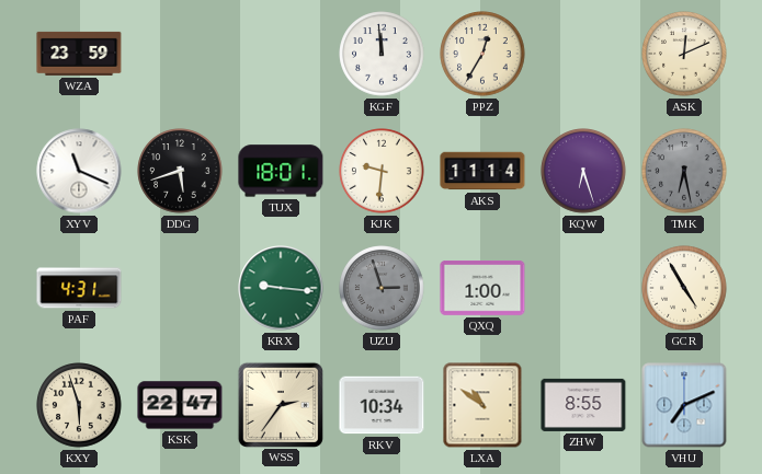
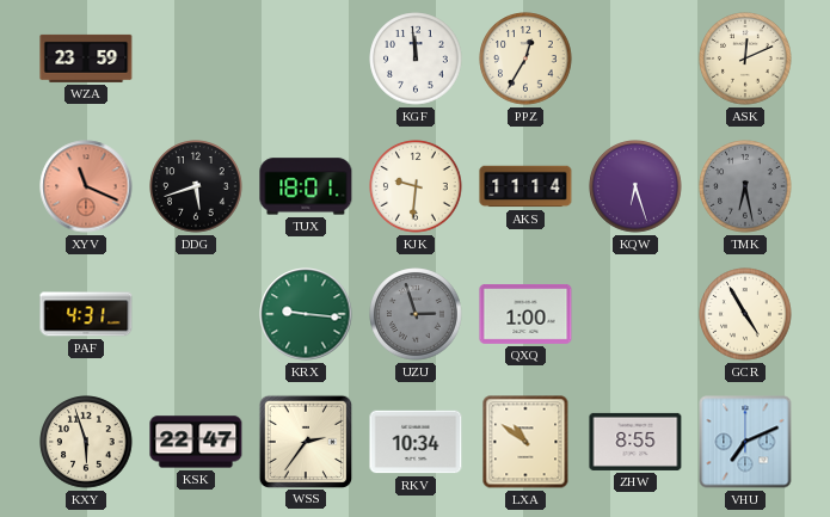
XYV dial: white -> salmon (86, 186)
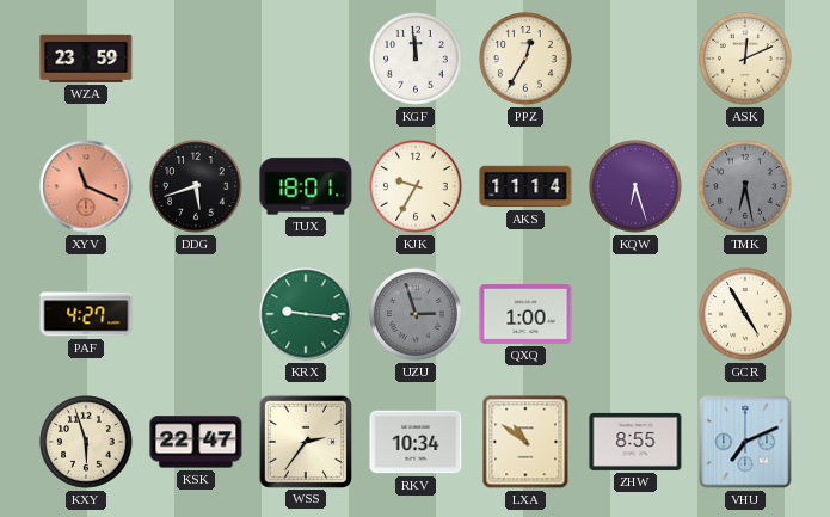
KJK: 9:31 -> 9:35 (416, 186)
PAF: 4:31 -> 4:27 (86, 314)
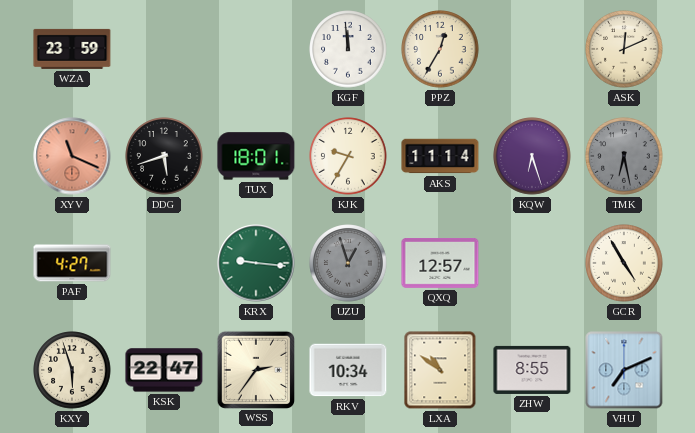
UZU: 2:57 -> 12:57 (348, 263)
QXQ: 1:00 -> 12:57 (440, 264)
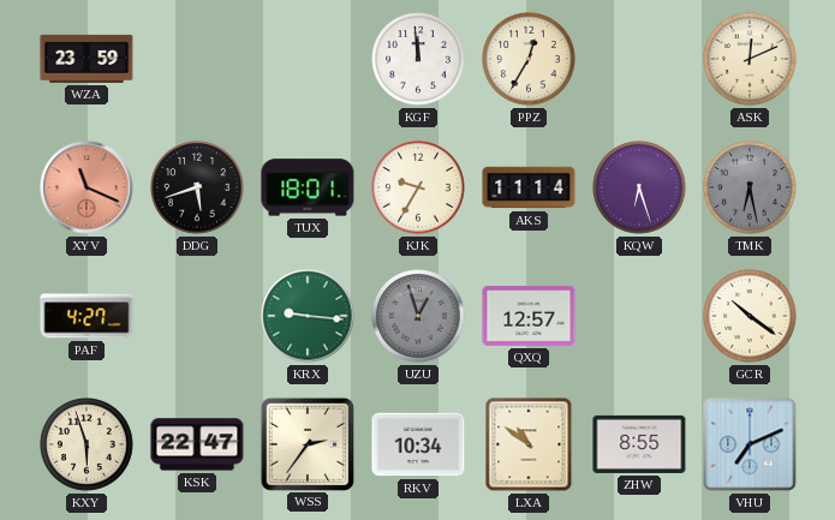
GCR: 4:55 -> 10:21 (750, 316)
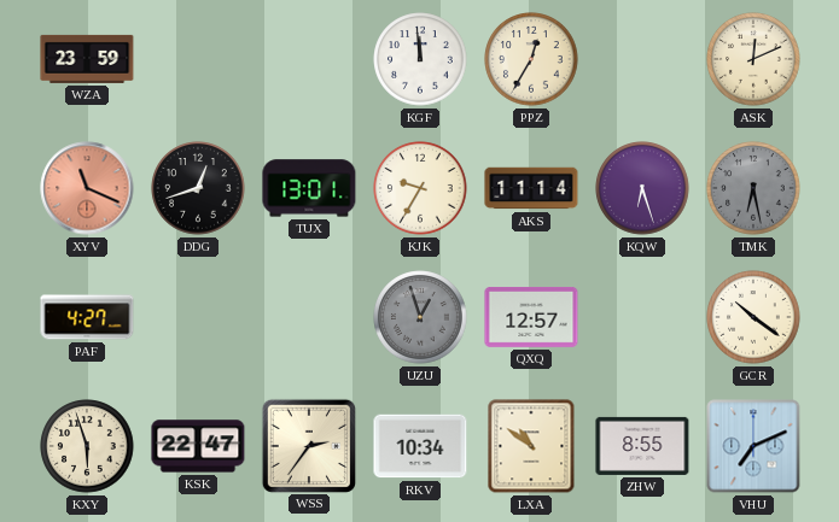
DDG: 5:42 -> 12:42 (198, 188)
TUX: 18:01 -> 13:01 (309, 188)
KRX: 9:16 -> none (308, 316)
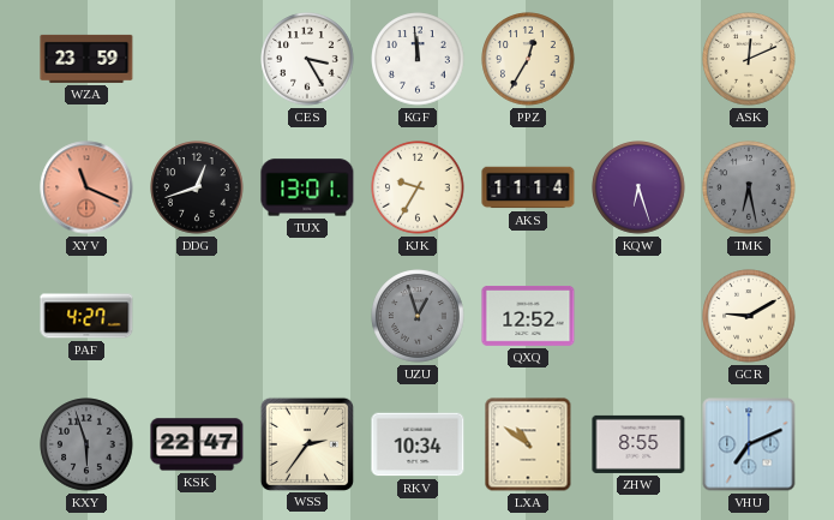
CES: none -> 3:25 (307, 59)
QXQ: 12:57 -> 12:52 (528, 317)
GCR: 10:21 -> 9:10 (749, 316)
KXY dial: cream -> grey (86, 444)
